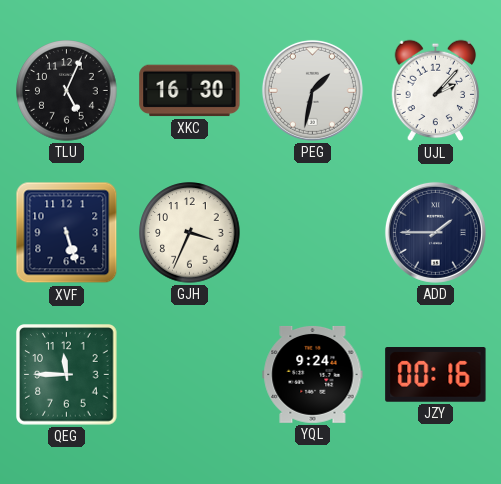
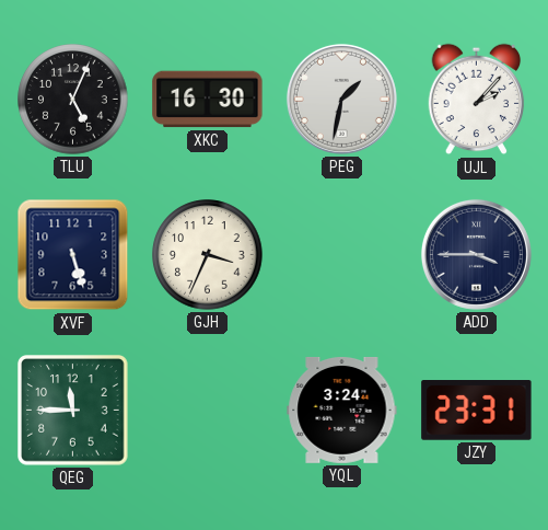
ADD: 1:45 -> 3:45 (476, 254)
YQL: 9:24 -> 3:24 (342, 410)
JZY: 00:16 -> 23:31 (477, 411)
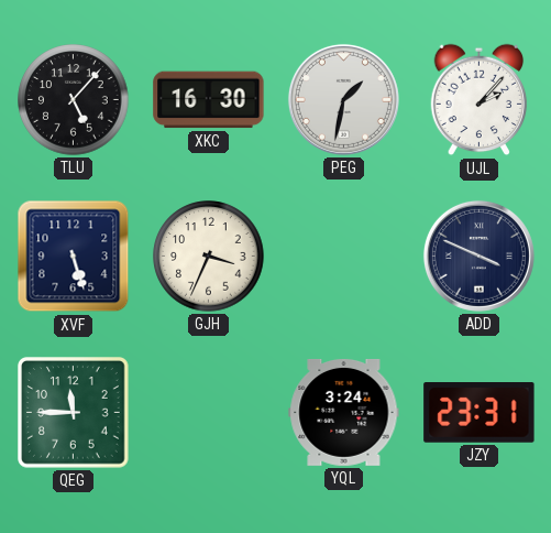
TLU: 5:04 -> 5:07 (74, 100)
ADD: 3:45 -> 3:49 (478, 255)
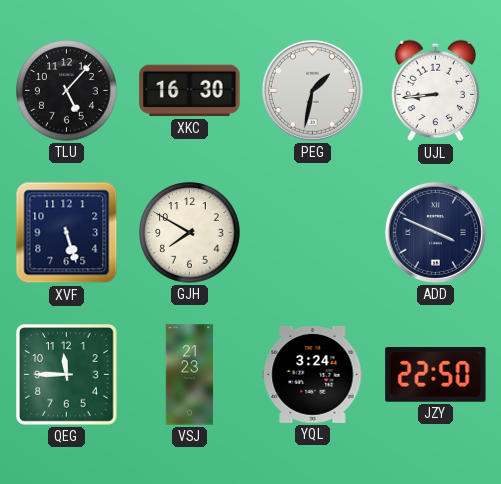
UJL: 2:07 -> 8:44 (436, 91)
GJH: 3:34 -> 7:50 (190, 233)
VSJ: none -> 21:23 (190, 375)
JZY: 23:31 -> 22:50 (436, 375)
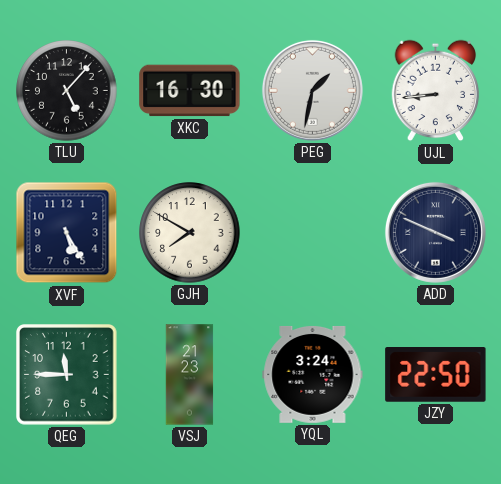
XVF: 5:27 -> 5:25 (67, 233)
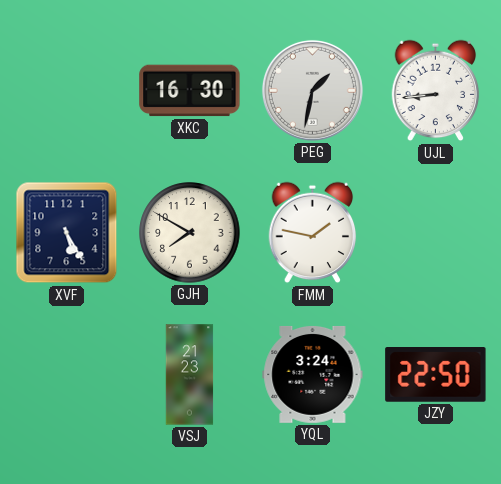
TLU: 5:07 -> none (67, 91)
FMM: none -> 1:47 (313, 233)
ADD: 3:49 -> none (435, 232)
QEG: 11:45 -> none (67, 375)
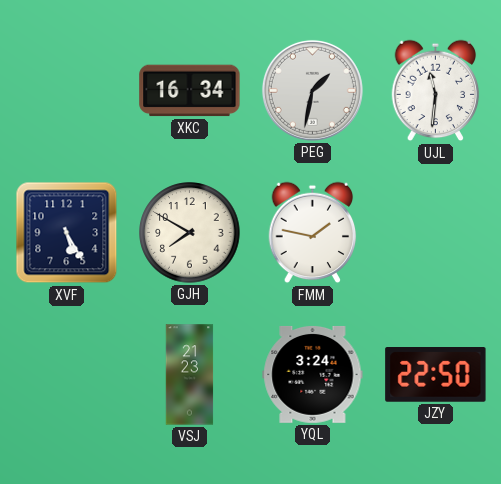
XKC: 16:30 -> 16:34 (190, 91)
UJL: 8:44 -> 11:31 (436, 91)
